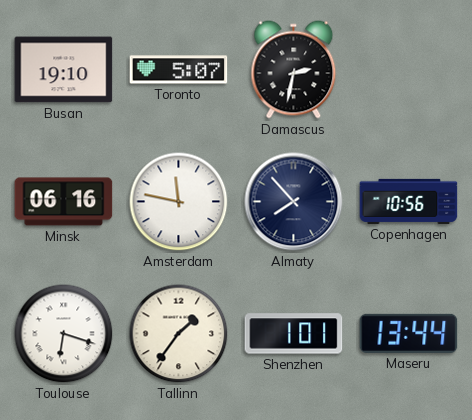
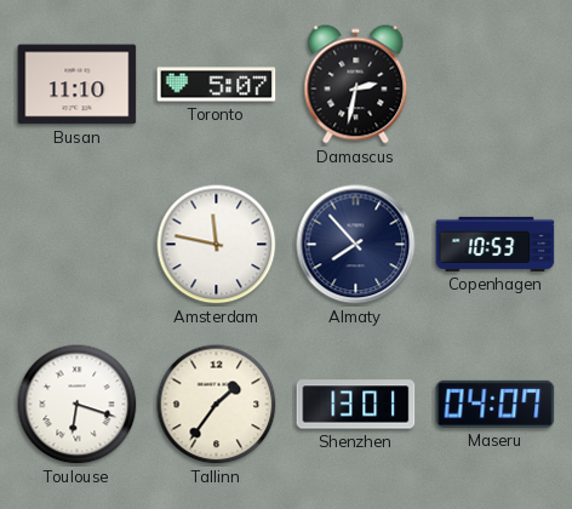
Busan: 19:10 -> 11:10 (78, 85)
Minsk: 06:16 -> none (64, 202)
Copenhagen: 10:56 -> 10:53 (496, 244)
Shenzhen: 1:01 -> 13:01 (356, 405)
Maseru: 13:44 -> 04:07 (496, 404)
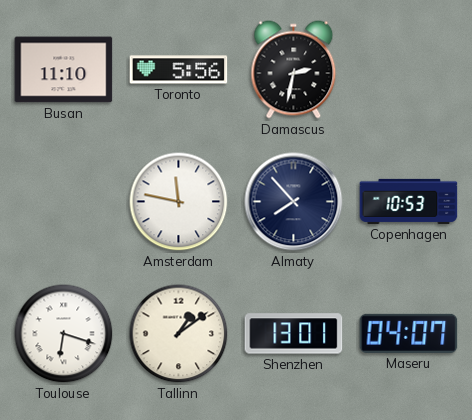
Toronto: 5:07 -> 5:56 (179, 70)
Tallinn: 1:36 -> 1:09 (179, 334)
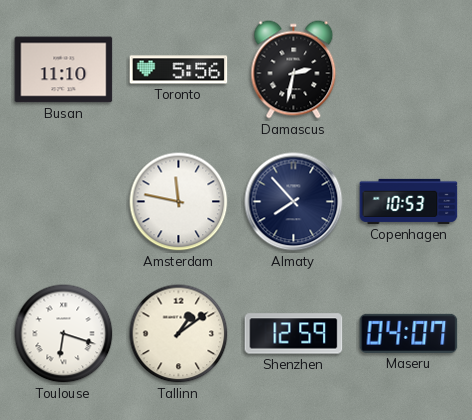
Shenzhen: 13:01 -> 12:59 (294, 334)
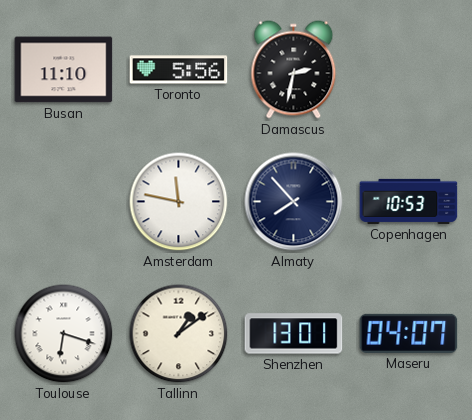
Shenzhen: 12:59 -> 13:01 (294, 334)
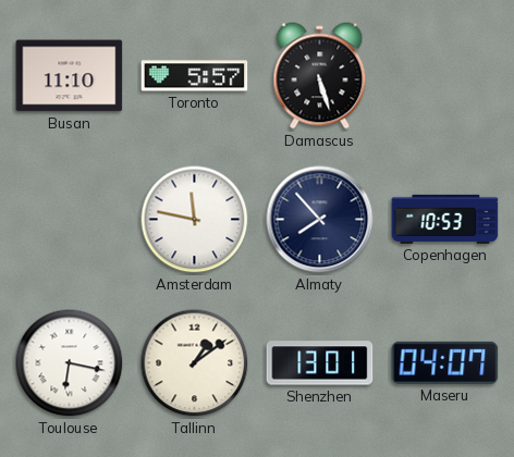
Toronto: 5:56 -> 5:57 (195, 76)
Damascus: 2:32 -> 5:27 (320, 76)
Toulouse: 6:18 -> 6:17 (70, 363)
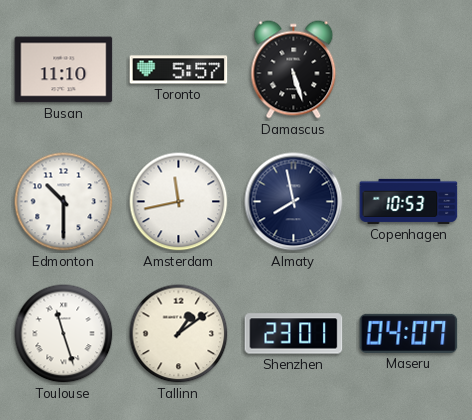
Edmonton: none -> 10:30 (64, 202)
Amsterdam: 11:47 -> 11:43 (179, 202)
Almaty: 7:53 -> 7:58 (294, 202)
Toulouse: 6:17 -> 11:27 (64, 334)
Shenzhen: 13:01 -> 23:01 (294, 334)
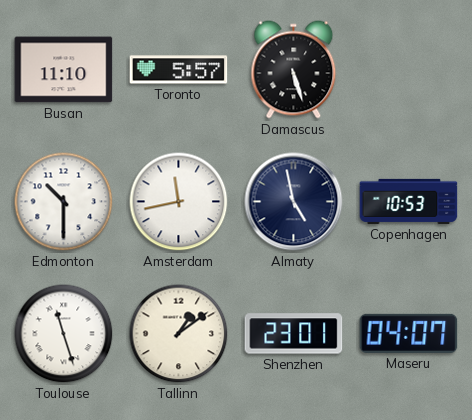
Almaty: 7:58 -> 4:58 (294, 202)
